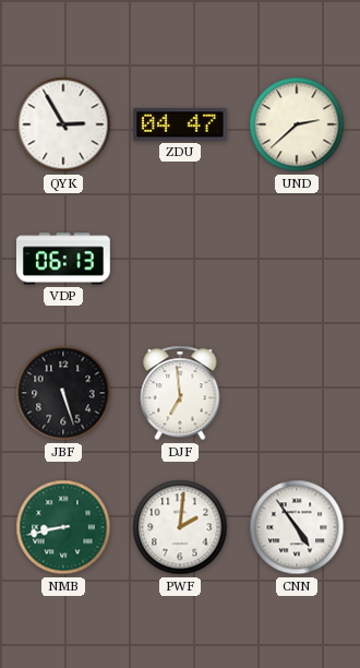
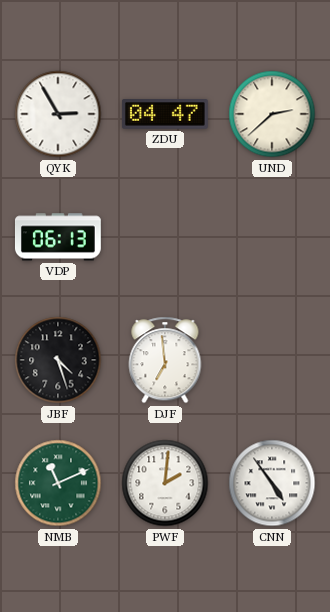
JBF: 5:27 -> 4:27 (58, 360)
NMB: 8:43 -> 11:11 (58, 483)
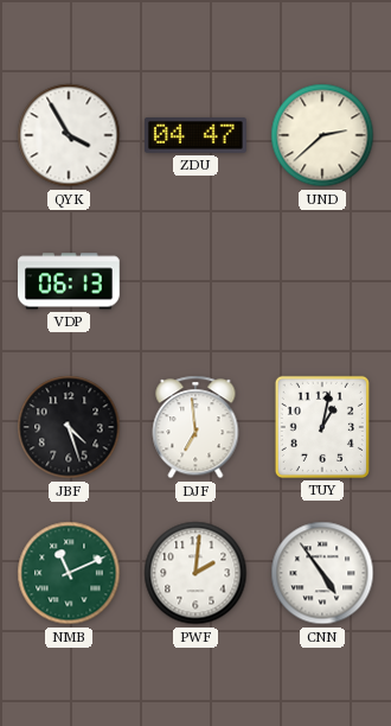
QYK: 2:55 -> 3:55 (69, 135)
TUY: none -> 1:02 (322, 427)
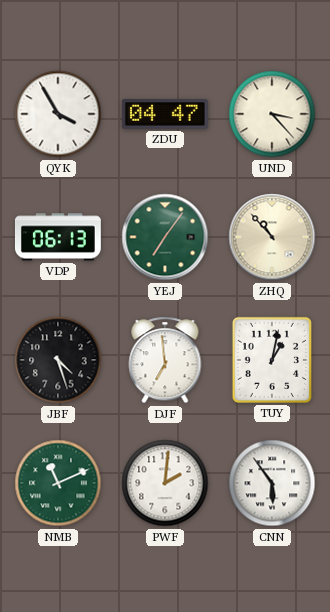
UND: 2:38 -> 3:23 (272, 114)
YEJ: none -> 7:06 (165, 237)
ZHQ: none -> 10:53 (272, 237)
CNN: 4:54 -> 5:54 (272, 483)
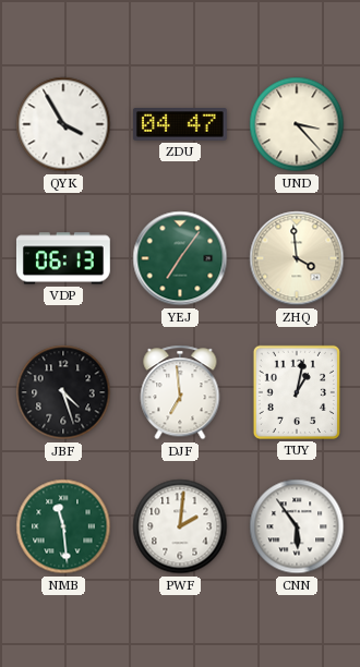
ZHQ: 10:53 -> 3:59 (297, 258)
NMB: 11:11 -> 11:29 (63, 526)
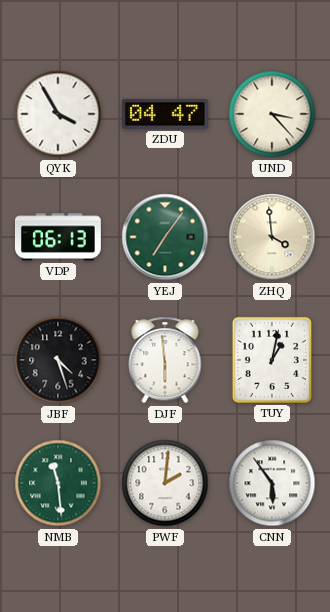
DJF: 6:59 -> 5:59 (165, 360)
